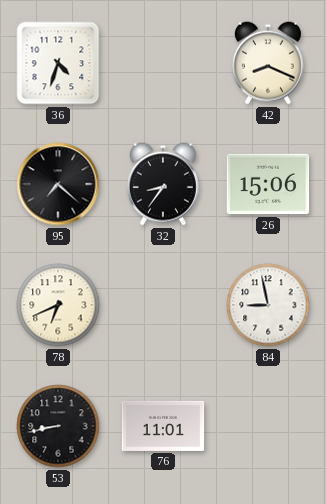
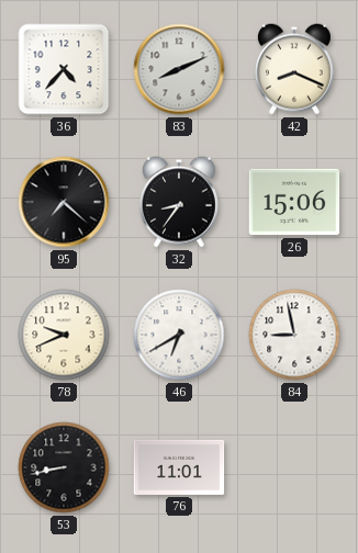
36: 4:33 -> 4:37 (64, 69)
83: none -> 8:11 (179, 69)
78: 6:41 -> 9:41 (64, 335)
46: none -> 6:40 (179, 335)
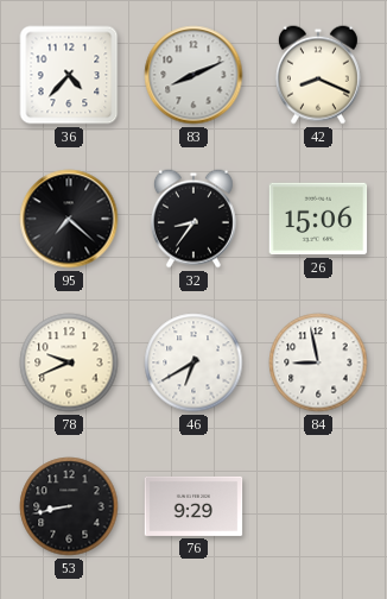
76: 11:01 -> 9:29 (193, 506)
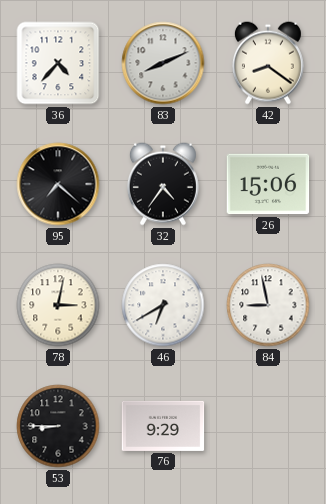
42: 8:19 -> 8:21 (268, 63)
32: 8:36 -> 4:36 (163, 184)
78: 9:41 -> 3:02 (58, 305)
53: 8:43 -> 8:45 (58, 426)
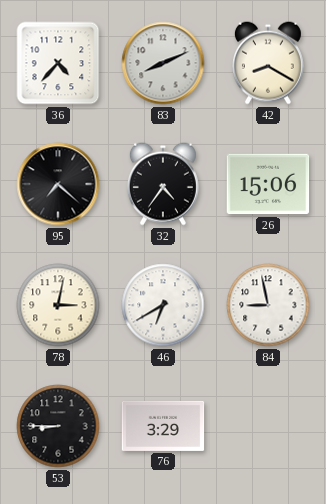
42: 8:21 -> 8:20 (268, 63)
76: 9:29 -> 3:29 (163, 426)
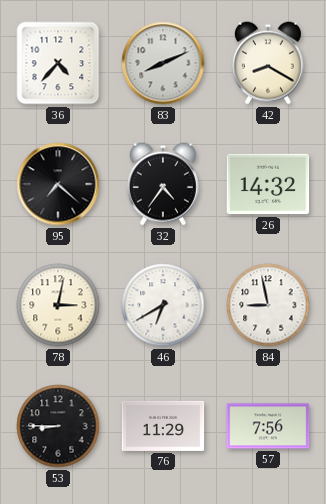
26: 15:06 -> 14:32 (268, 184)
76: 3:29 -> 11:29 (163, 426)
57: none -> 7:56 (268, 426)
